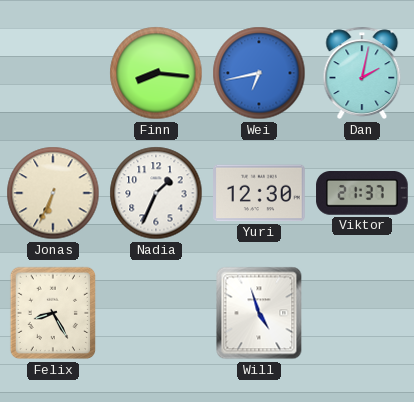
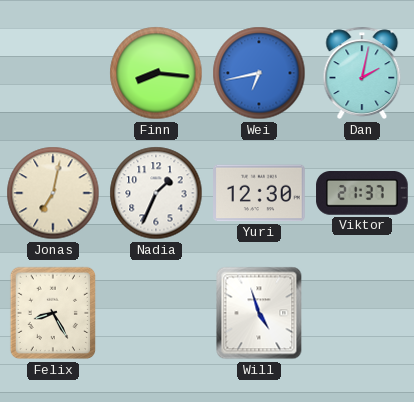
Jonas: 6:34 -> 7:02 (53, 193)
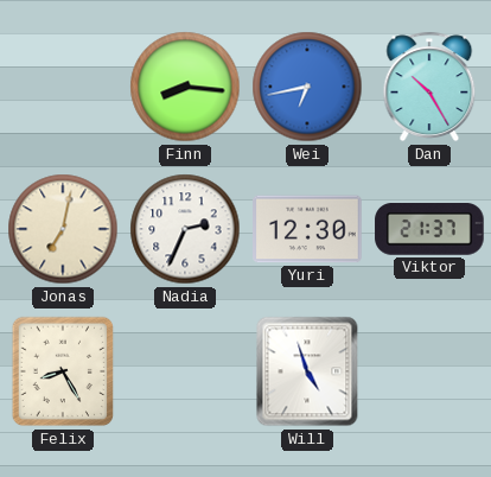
Dan: 2:02 -> 10:25 (429, 87)
Nadia: 1:34 -> 2:34 (185, 229)
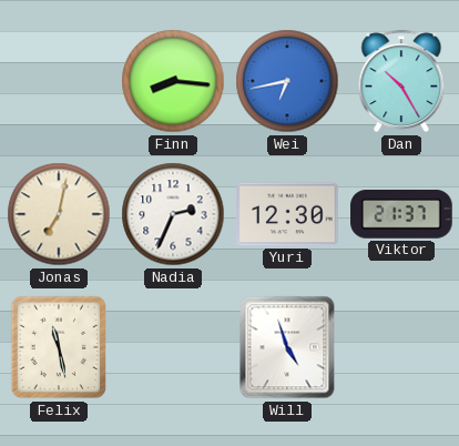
Felix: 8:25 -> 11:28 (59, 347)
